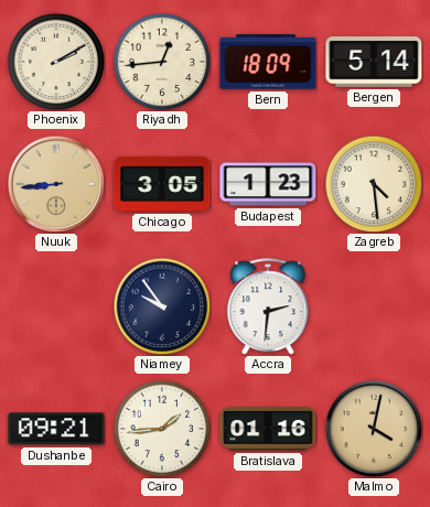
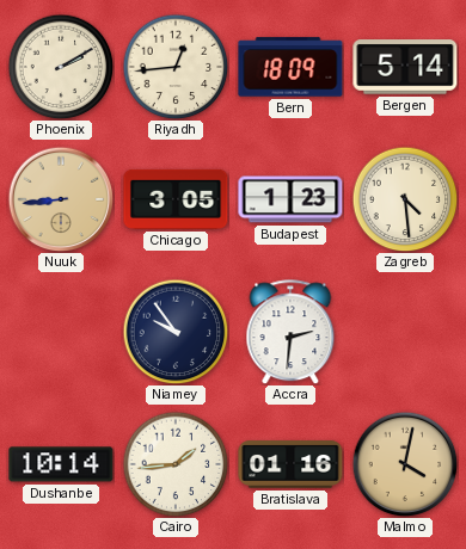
Dushanbe: 09:21 -> 10:14 (61, 464)
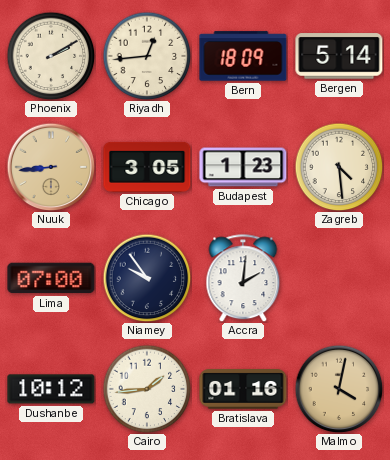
Lima: none -> 07:00 (51, 278)
Accra: 2:31 -> 2:01 (243, 278)
Dushanbe: 10:14 -> 10:12 (51, 389)
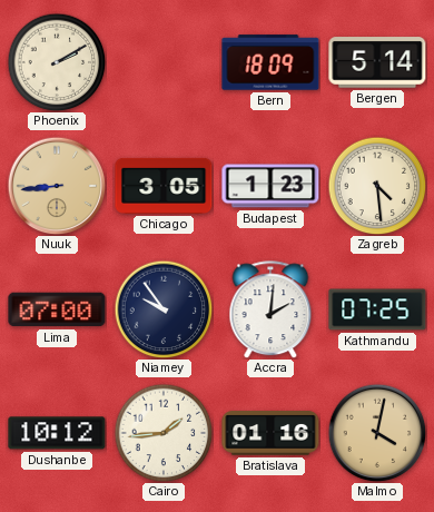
Riyadh: 12:44 -> none (147, 56)
Kathmandu: none -> 07:25 (377, 309)
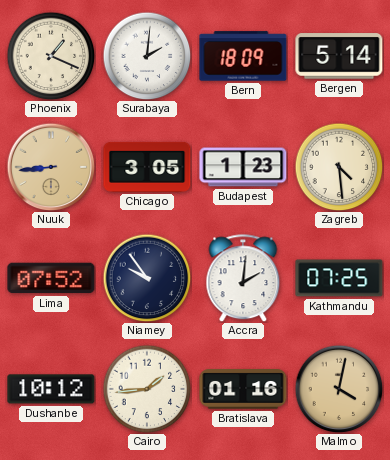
Phoenix: 2:10 -> 1:19 (51, 56)
Surabaya: none -> 2:01 (147, 56)
Lima: 07:00 -> 07:52 (51, 278)
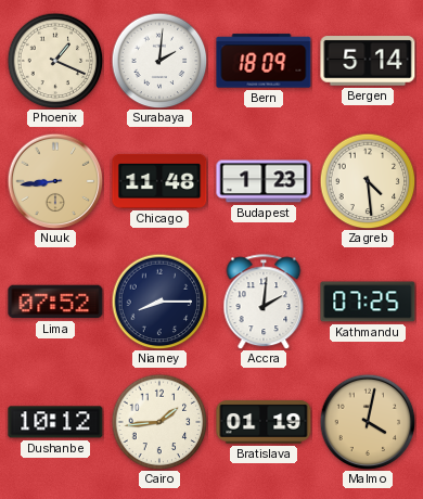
Chicago: 3:05 -> 11:48 (159, 181)
Niamey: 9:54 -> 8:15 (159, 302)
Bratislava: 01:16 -> 01:19 (264, 422)
